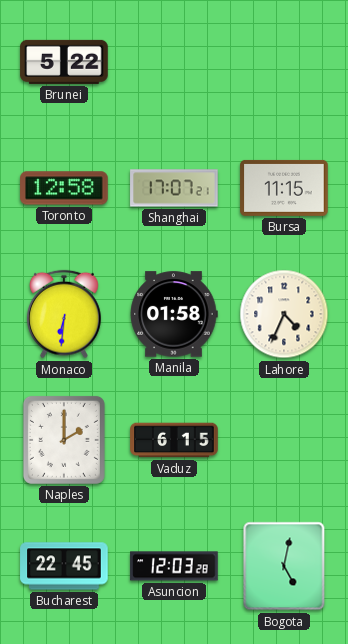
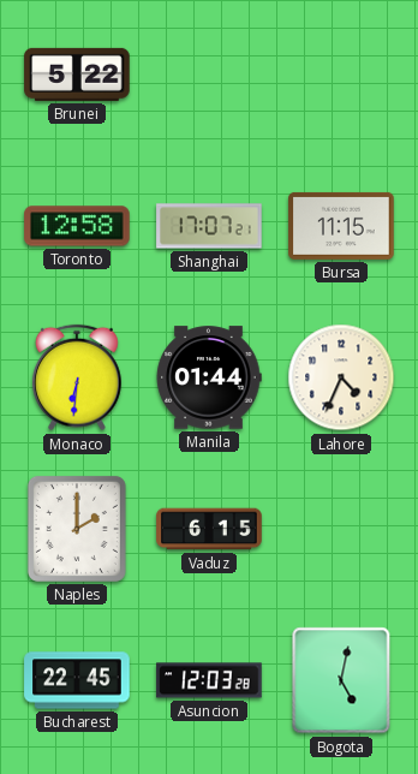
Manila: 01:58 -> 01:44 (209, 377)
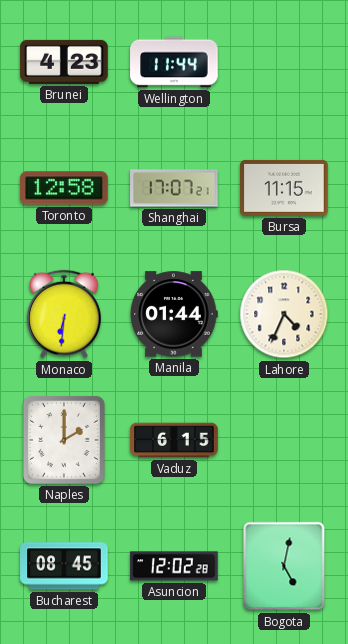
Brunei: 5:22 -> 4:23 (64, 62)
Wellington: none -> 11:44 (174, 62)
Bucharest: 22:45 -> 08:45 (64, 566)
Asuncion: 12:03 -> 12:02 (174, 566)
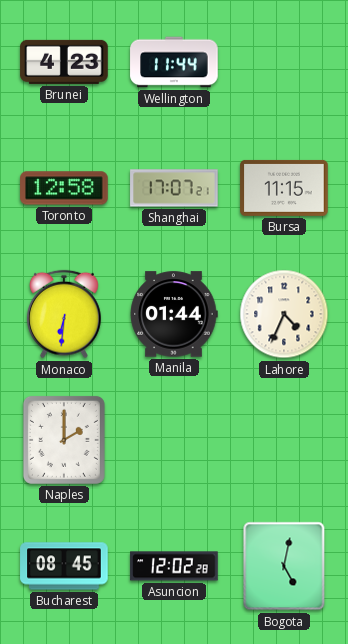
Vaduz: 6:15 -> none (174, 440)
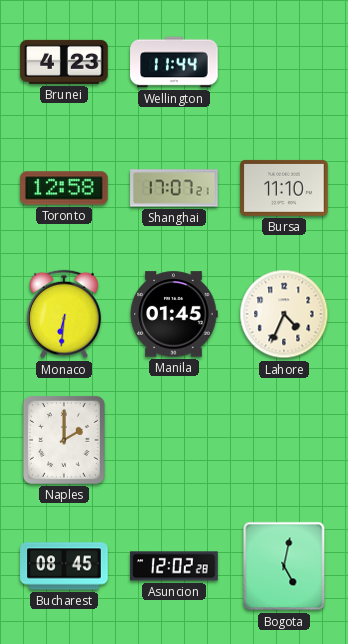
Bursa: 11:15 -> 11:10 (284, 188)
Manila: 01:44 -> 01:45 (174, 314)
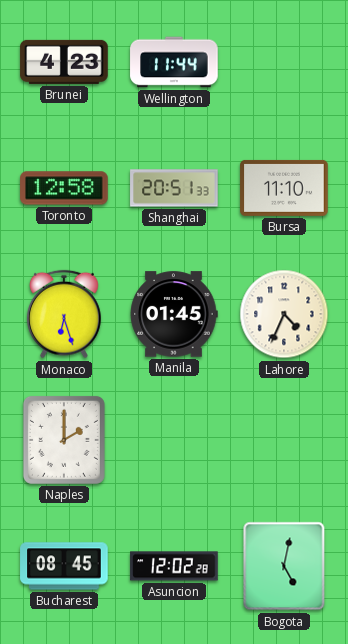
Shanghai: 17:07 -> 20:51 (174, 188)
Monaco: 6:31 -> 6:27 (65, 314)
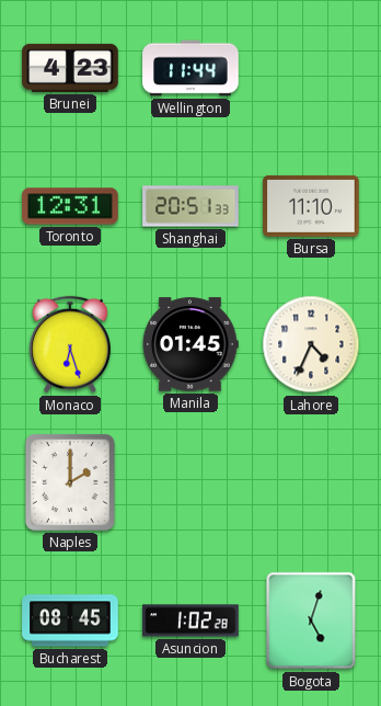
Toronto: 12:58 -> 12:31 (70, 206)
Asuncion: 12:02 -> 1:02 (190, 620)
Bogota: 5:02 -> 5:03 (311, 620)
